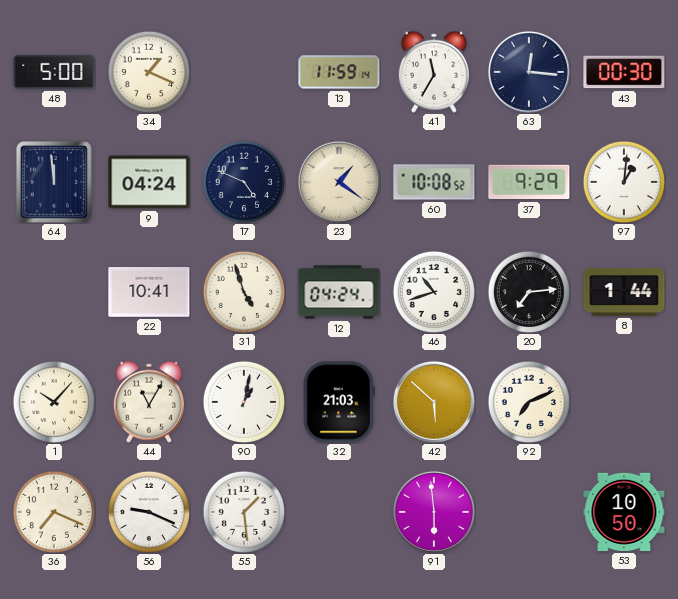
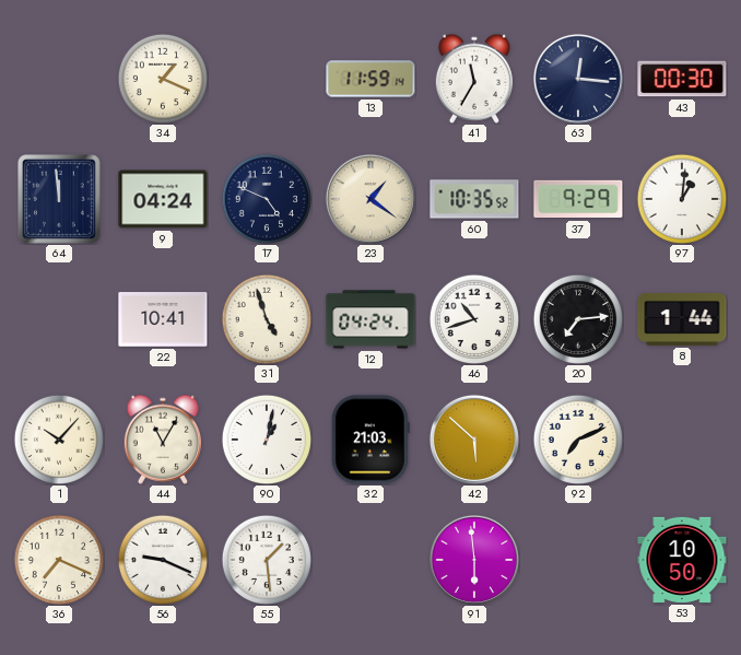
48: 5:00 -> none (54, 72)
60: 10:08 -> 10:35 (474, 199)
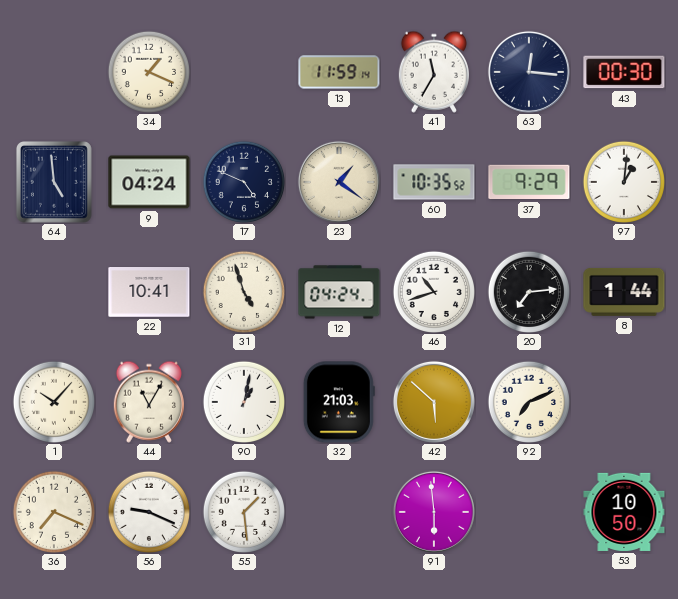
64: 11:59 -> 4:59 (54, 183)
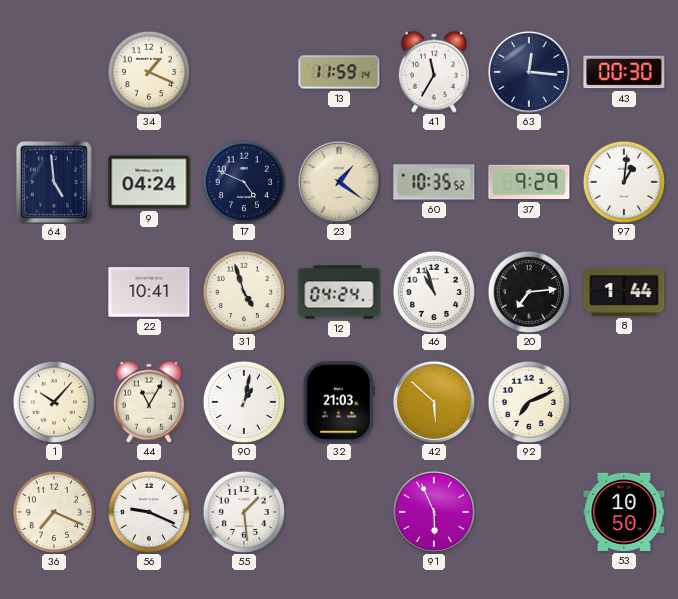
46: 10:42 -> 10:57 (433, 291)
91: 5:59 -> 5:56 (434, 512)
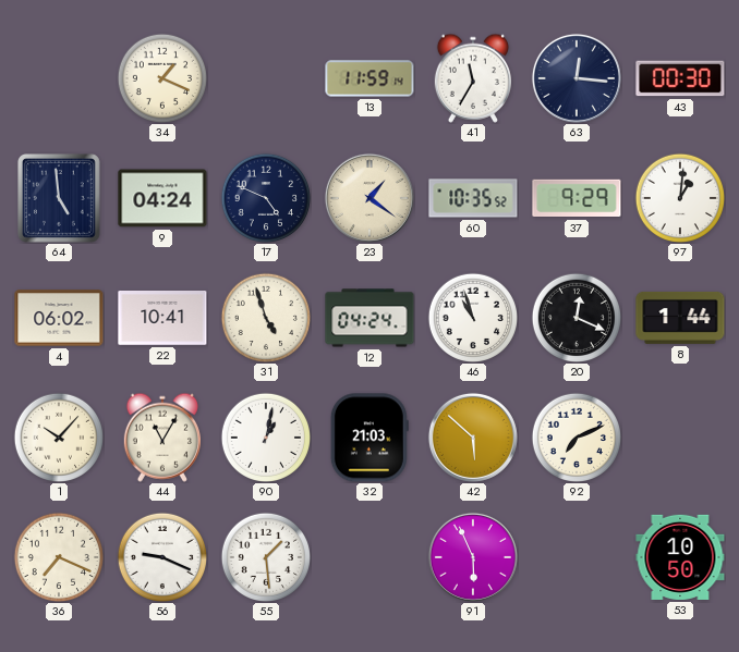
4: none -> 06:02 (59, 318)
20: 7:14 -> 12:19 (576, 317)
